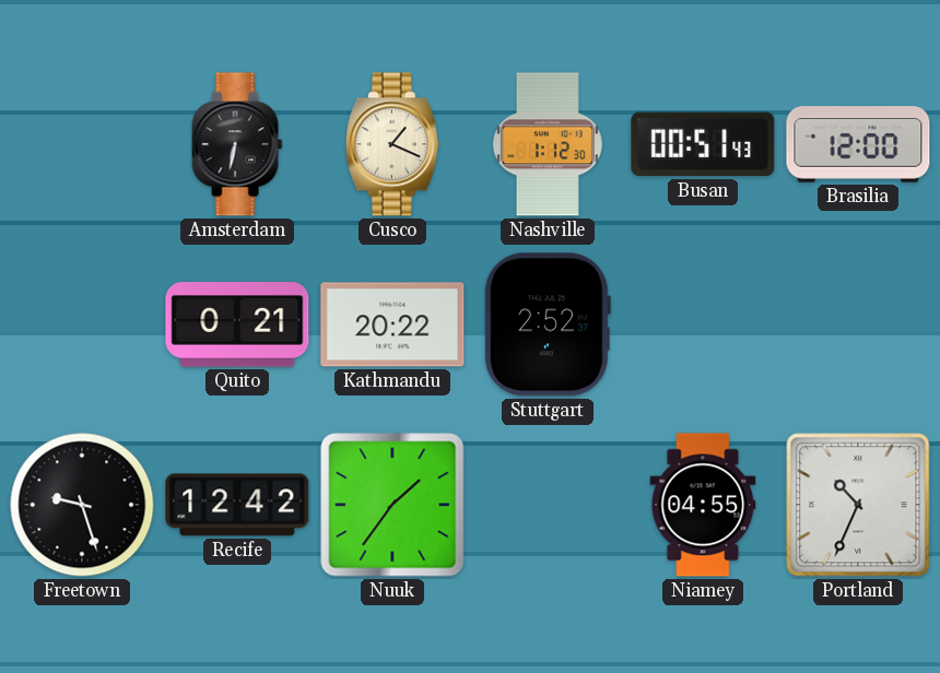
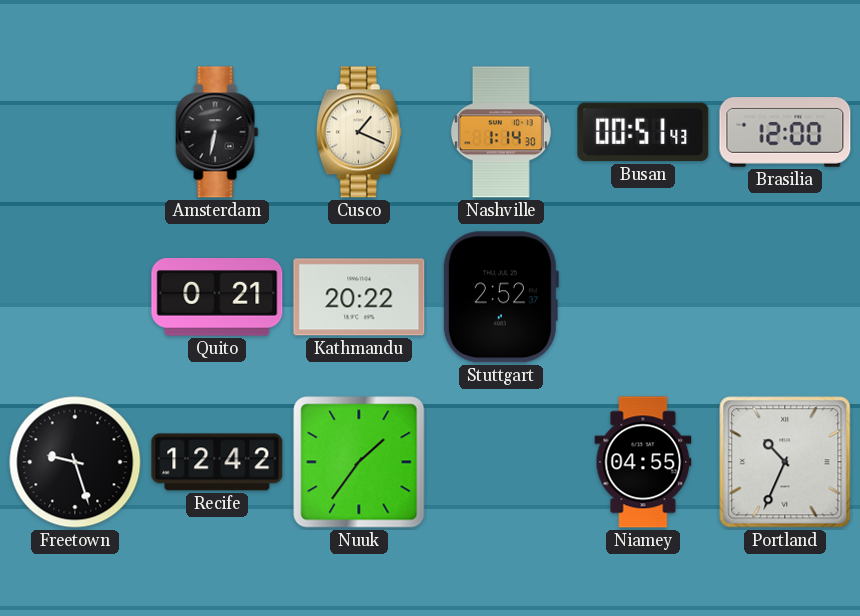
Nashville: 1:12 -> 1:14 (501, 132)
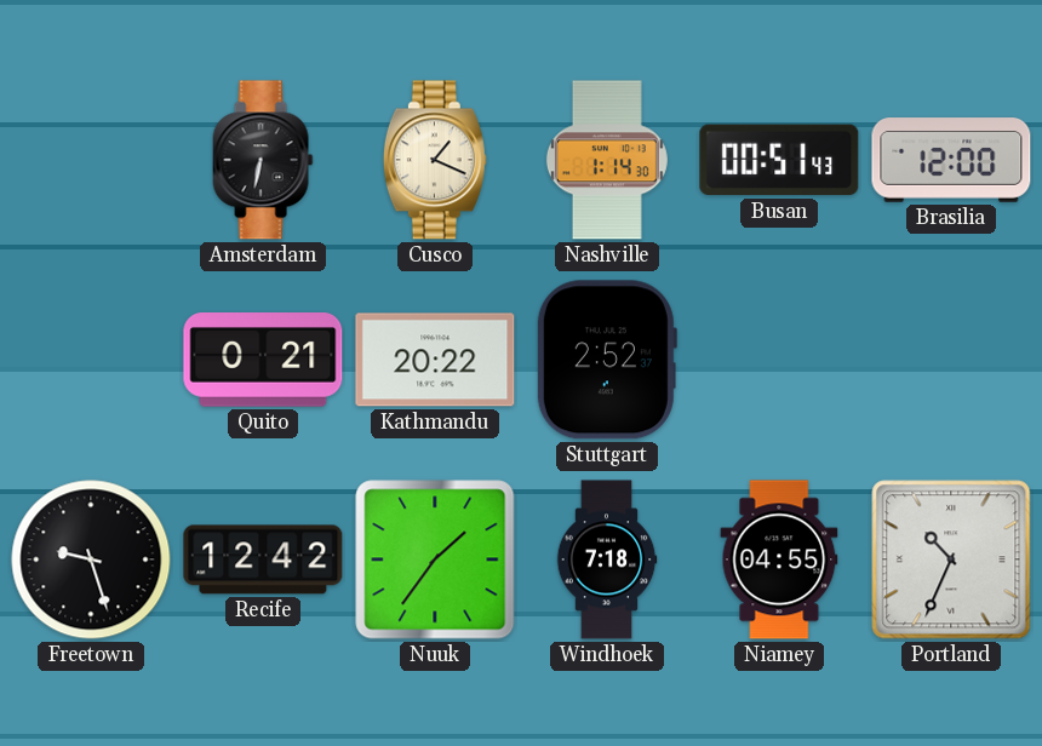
Windhoek: none -> 7:18 (607, 559)
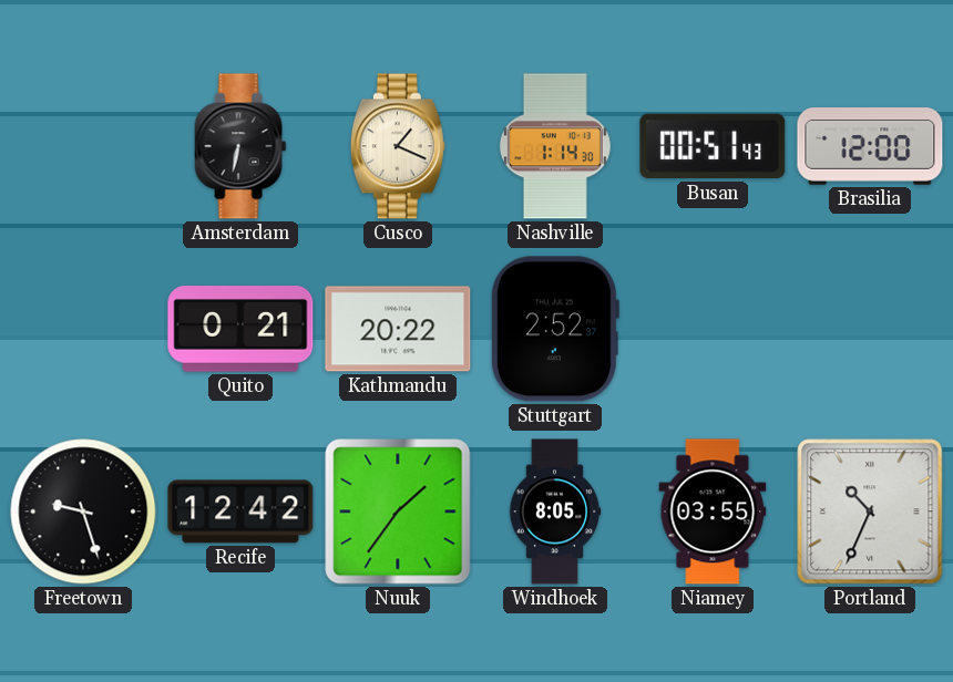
Windhoek: 7:18 -> 8:05 (555, 512)
Niamey: 04:55 -> 03:55 (713, 512)
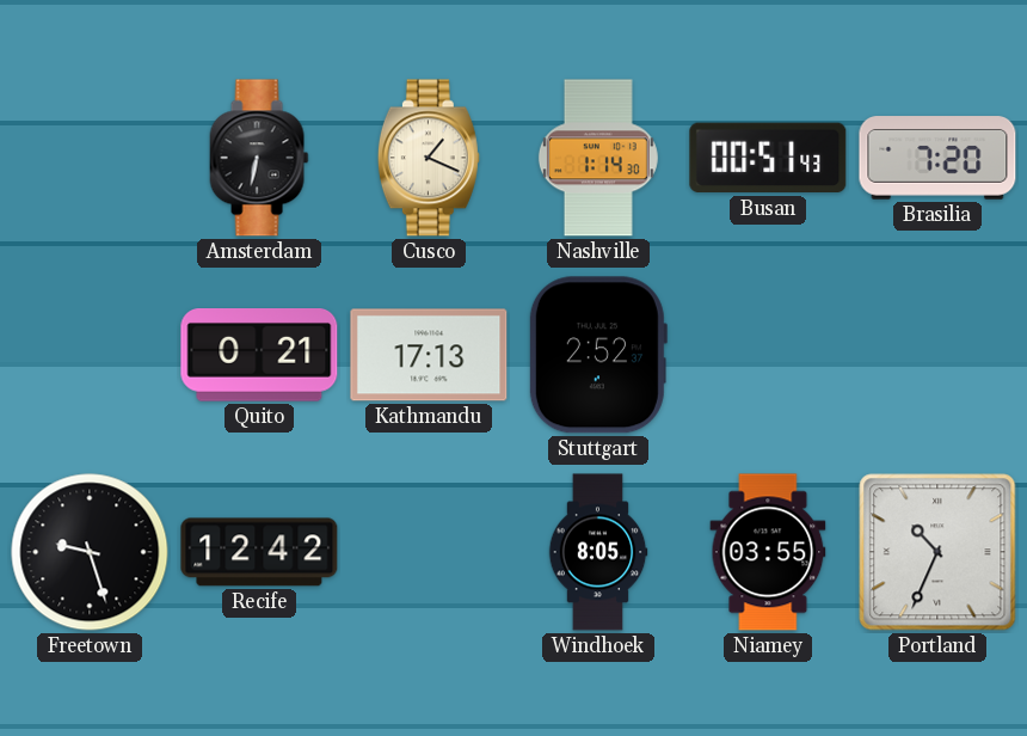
Brasilia: 12:00 -> 7:20 (937, 158)
Kathmandu: 20:22 -> 17:13 (429, 355)
Nuuk: 1:36 -> none (398, 512)
